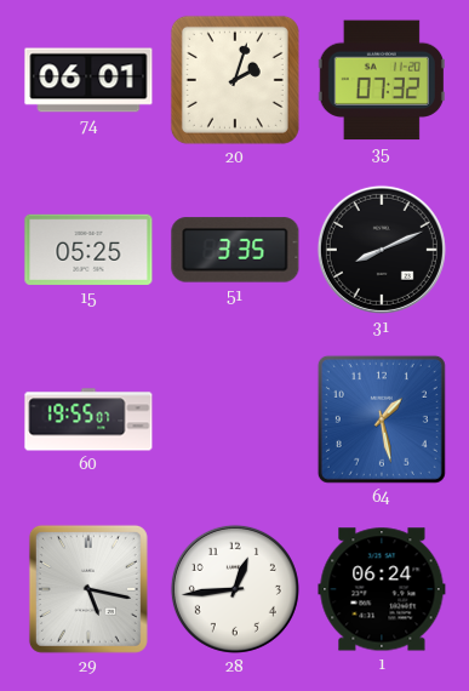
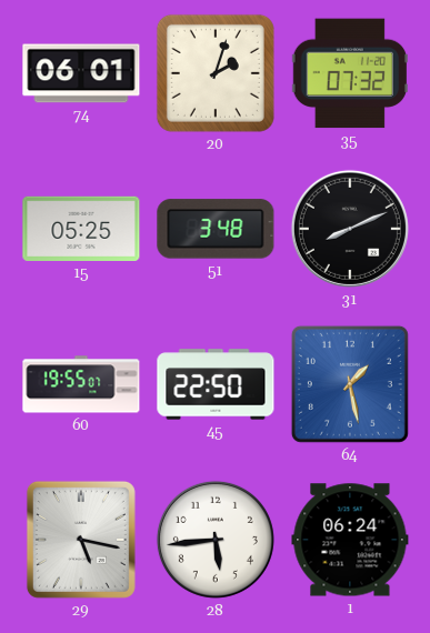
51: 3:35 -> 3:48 (216, 229)
45: none -> 22:50 (216, 384)
28: 12:44 -> 5:44 (216, 540)
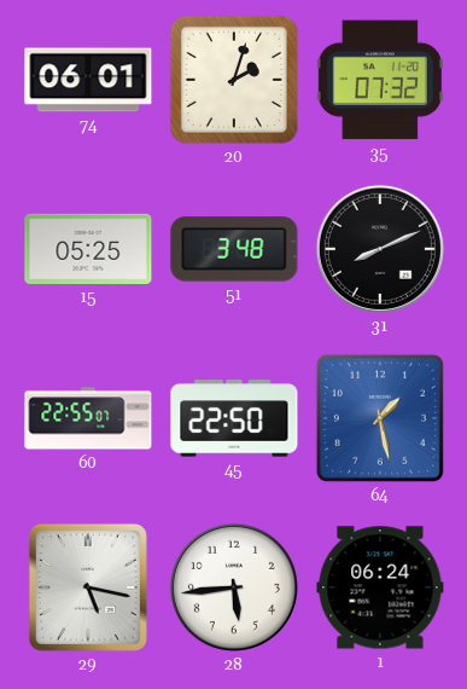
60: 19:55 -> 22:55 (88, 418)
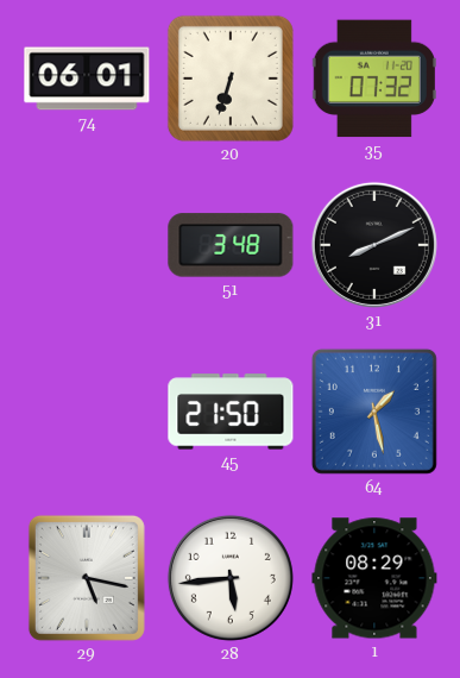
20: 2:03 -> 6:33 (231, 79)
15: 05:25 -> none (88, 249)
60: 22:55 -> none (88, 418)
45: 22:50 -> 21:50 (231, 412)
1: 06:24 -> 08:29 (374, 578)
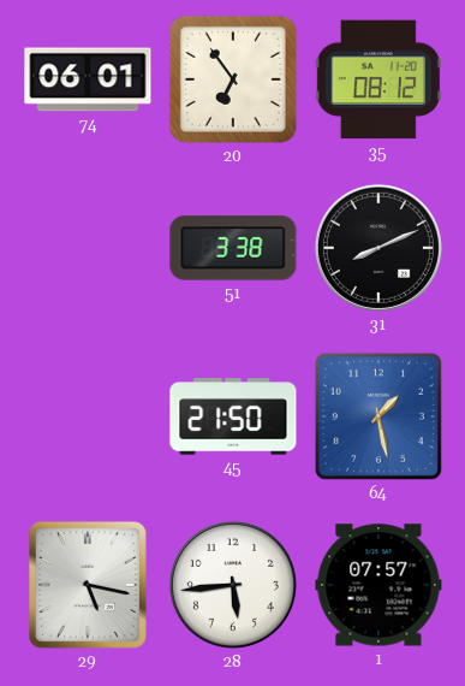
20: 6:33 -> 6:54 (233, 79)
35: 07:32 -> 08:12 (378, 79)
51: 3:48 -> 3:38 (233, 248)
1: 08:29 -> 07:57 (378, 585)
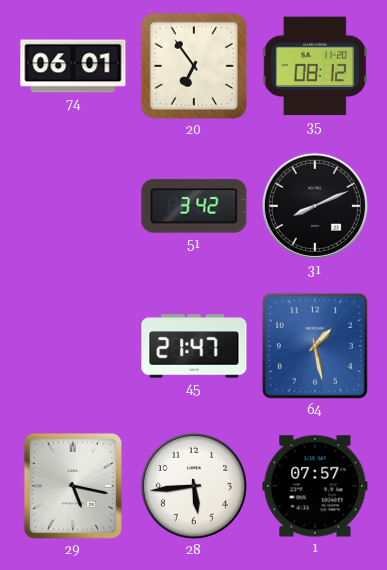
51: 3:38 -> 3:42 (194, 206)
45: 21:50 -> 21:47 (194, 346)
